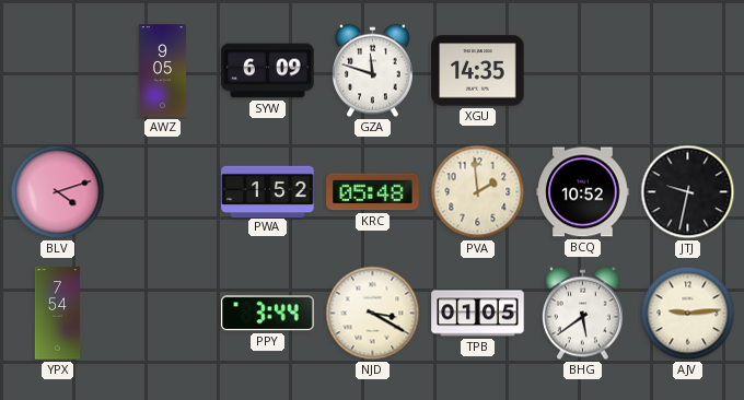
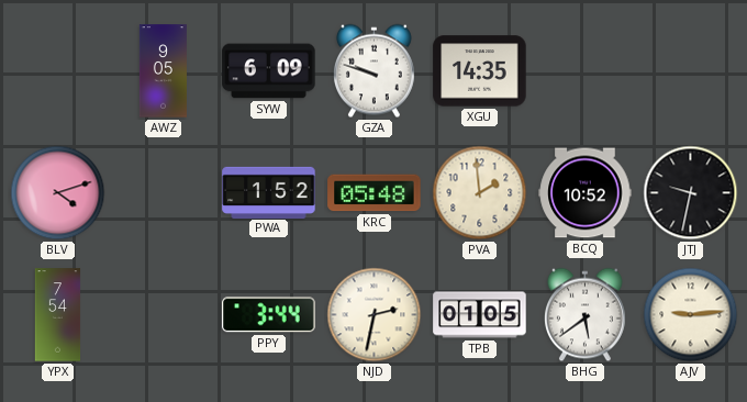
GZA: 11:48 -> 9:48 (374, 71)
NJD: 3:20 -> 2:32 (375, 315)
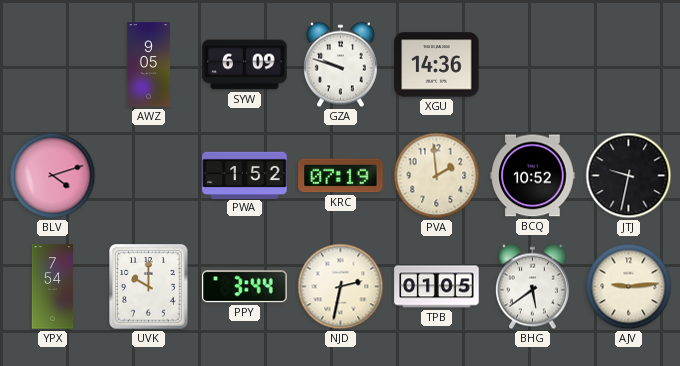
XGU: 14:35 -> 14:36 (437, 65)
KRC: 05:48 -> 07:19 (341, 176)
UVK: none -> 10:00 (149, 287)
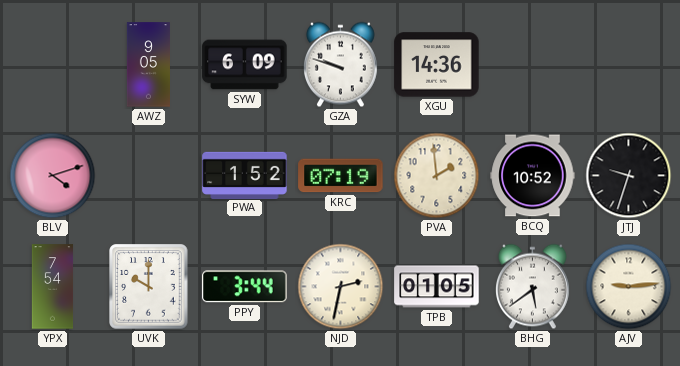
JTJ: 9:32 -> 9:33 (629, 176)
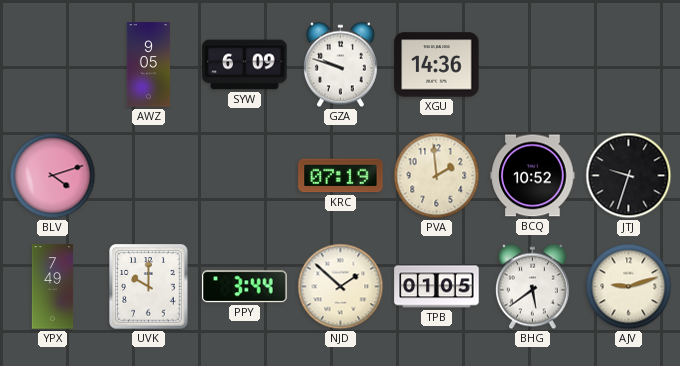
PWA: 1:52 -> none (245, 175)
YPX: 7:54 -> 7:49 (53, 287)
NJD: 2:32 -> 1:52 (341, 287)
AJV: 9:14 -> 9:12 (629, 287)
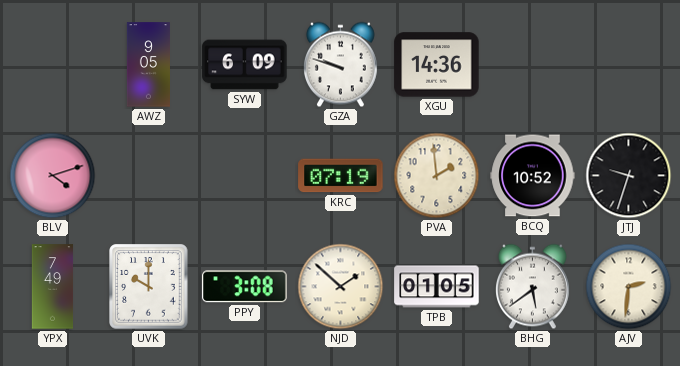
PPY: 3:44 -> 3:08 (245, 287)
AJV: 9:12 -> 2:31 (629, 287)
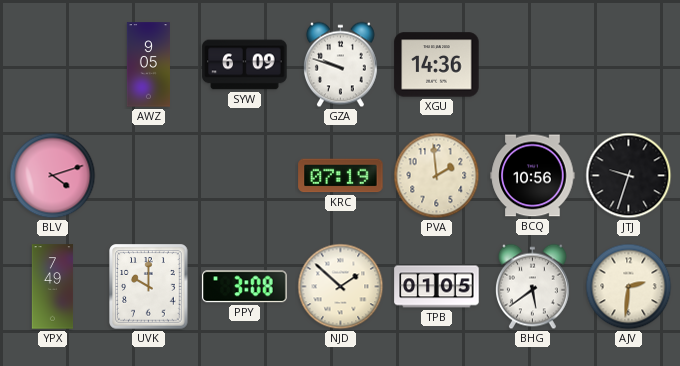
BCQ: 10:52 -> 10:56 (533, 176)
